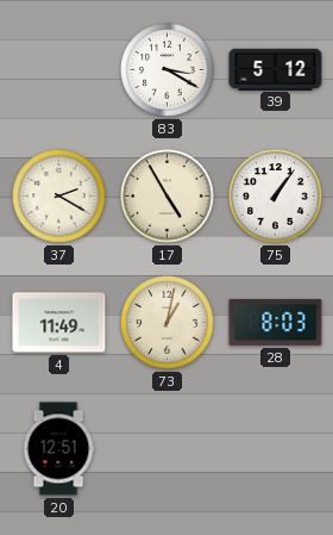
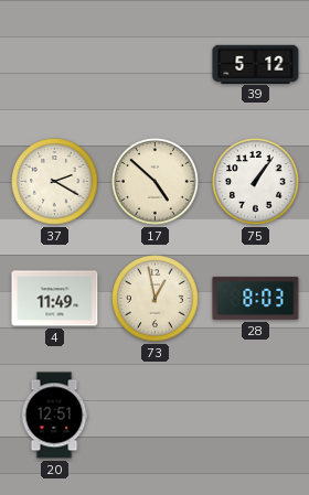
83: 3:20 -> none (168, 70)
17: 4:55 -> 4:52 (156, 182)
73: 1:02 -> 12:58 (156, 299)
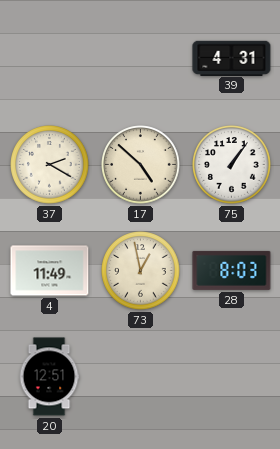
39: 5:12 -> 4:31 (232, 58)
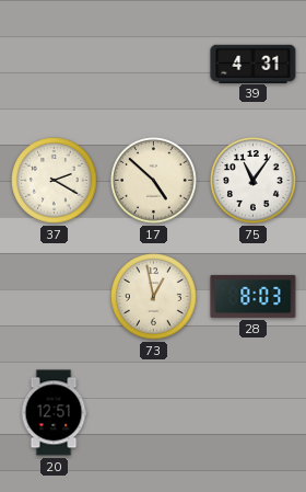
75: 1:06 -> 11:06 (254, 181)
4: 11:49 -> none (50, 271)
